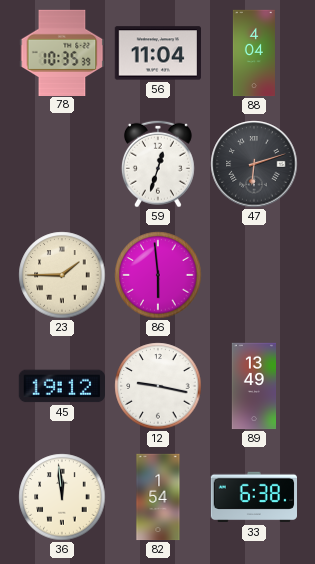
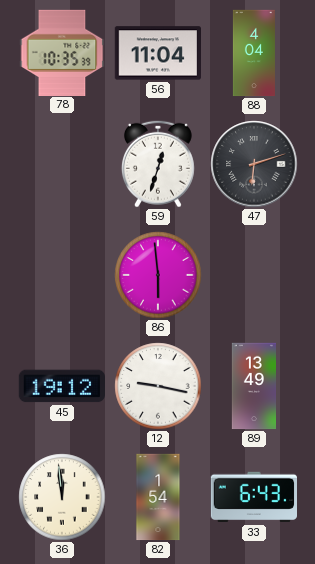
23: 1:45 -> none (62, 275)
33: 6:38 -> 6:43 (253, 497)
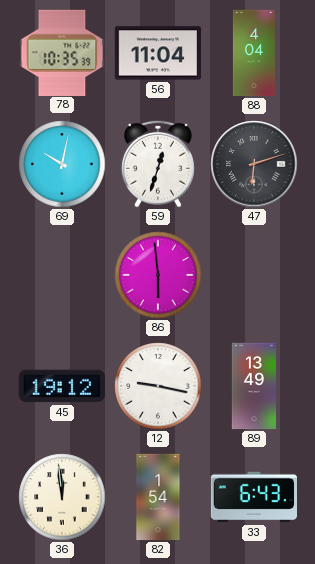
69: none -> 10:02 (62, 164)
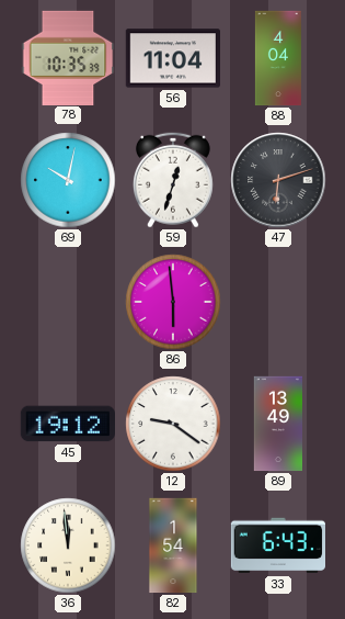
12: 9:17 -> 9:21 (173, 424)
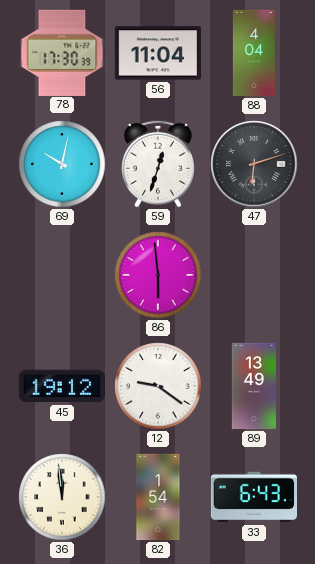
78: 10:35 -> 17:30 (62, 52)
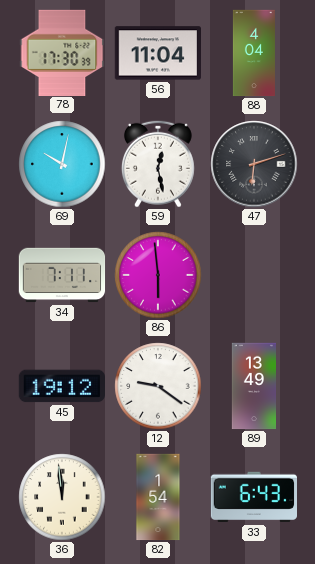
59: 12:33 -> 12:28 (158, 164)
34: none -> 7:11 (62, 275)
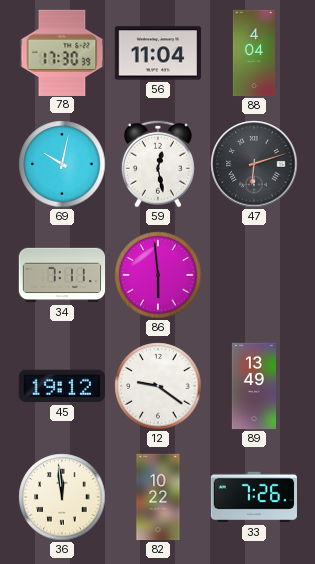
82: 1:54 -> 10:22 (158, 497)
33: 6:43 -> 7:26 (253, 497)
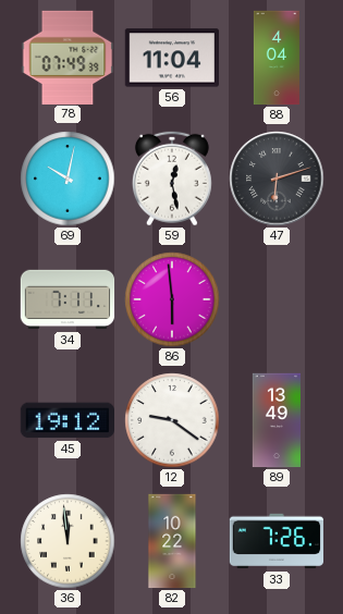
78: 17:30 -> 07:49 (68, 57)
